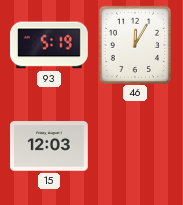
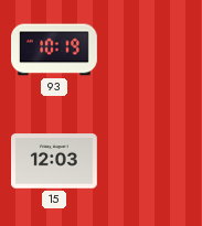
93: 5:19 -> 10:19 (55, 50)
46: 12:05 -> none (134, 44)
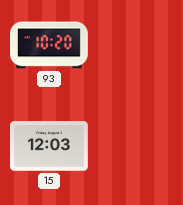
93: 10:19 -> 10:20 (50, 45)
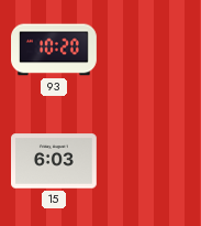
15: 12:03 -> 6:03 (55, 161)
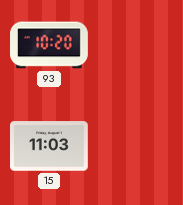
15: 6:03 -> 11:03 (50, 146)
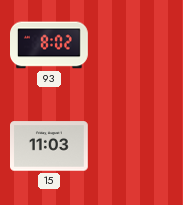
93: 10:20 -> 8:02 (50, 45)
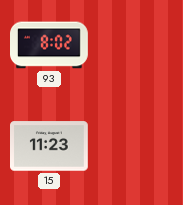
15: 11:03 -> 11:23 (50, 146)
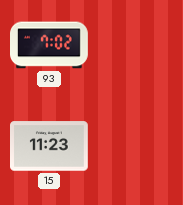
93: 8:02 -> 7:02 (50, 45)
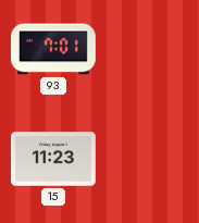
93: 7:02 -> 7:01 (54, 49)
